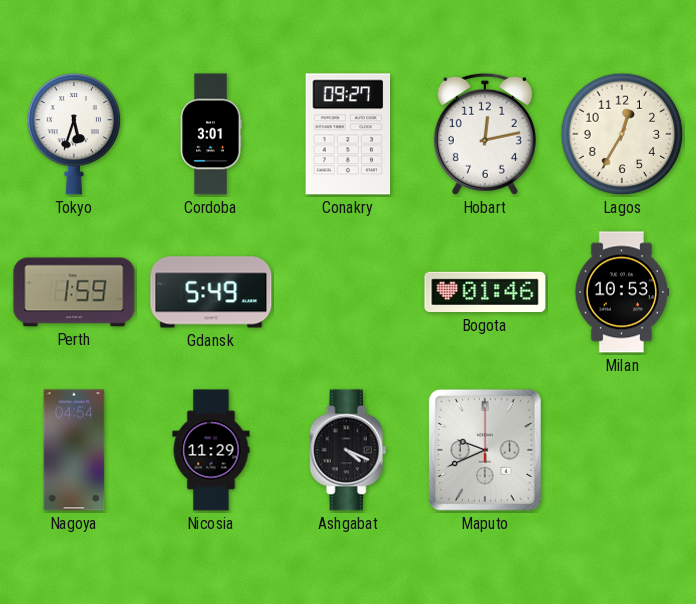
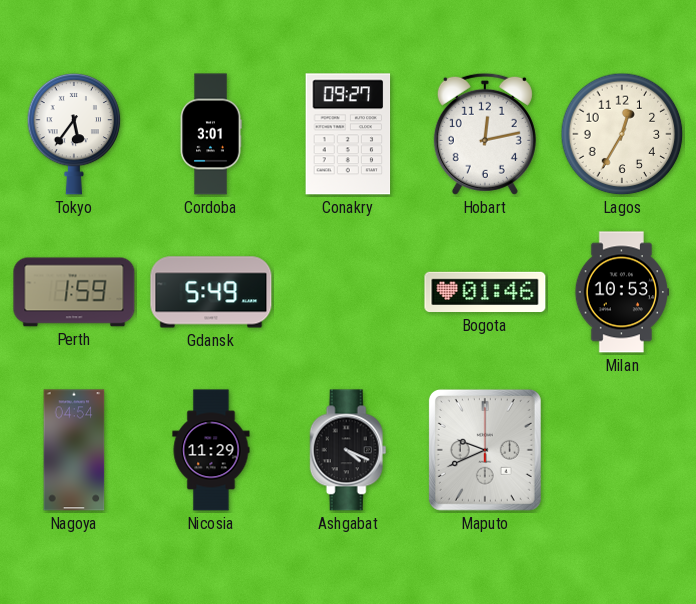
Tokyo: 5:33 -> 5:36 (74, 134)
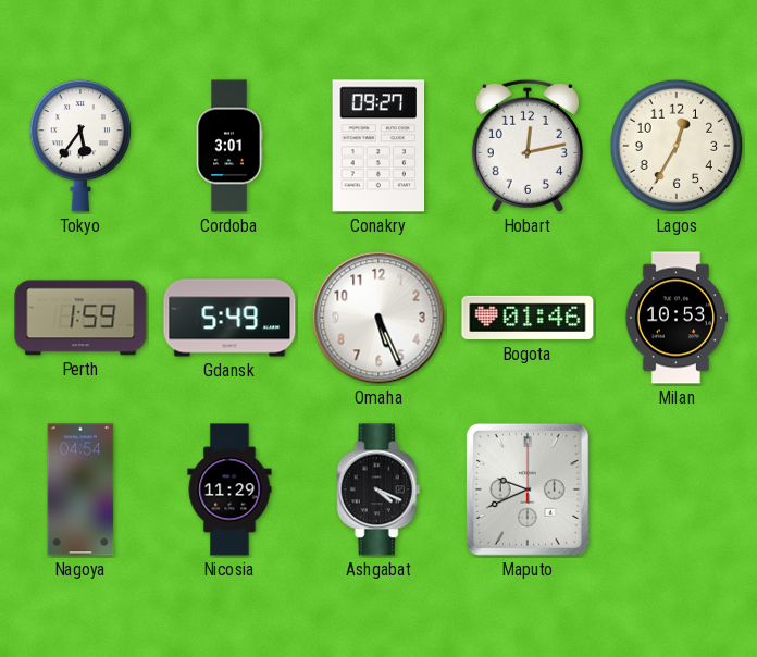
Omaha: none -> 5:26 (378, 318)
